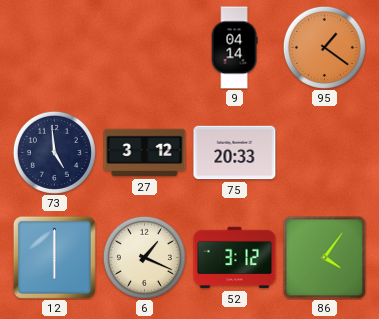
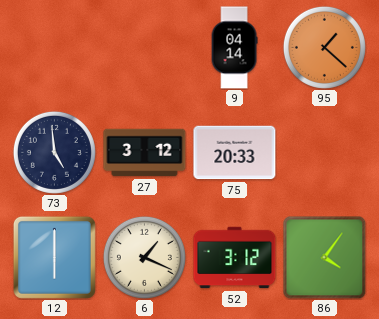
95: 1:21 -> 1:22 (324, 47)
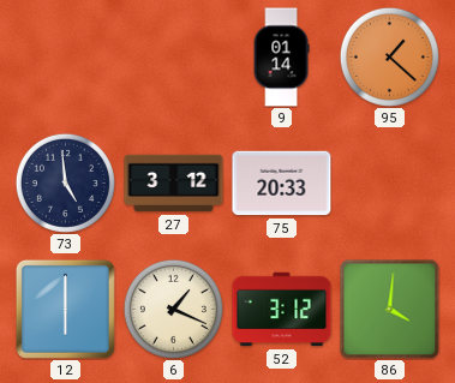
9: 04:14 -> 01:14 (281, 58)
86: 4:06 -> 4:01 (389, 309)
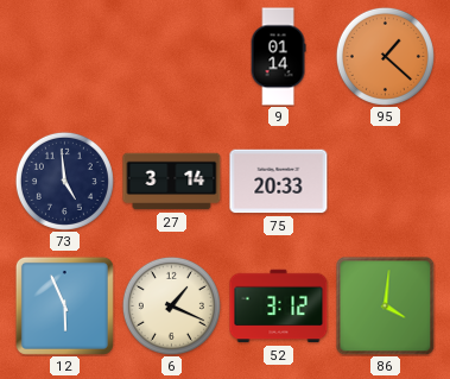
27: 3:12 -> 3:14 (172, 182)
12: 6:00 -> 5:56 (64, 305)
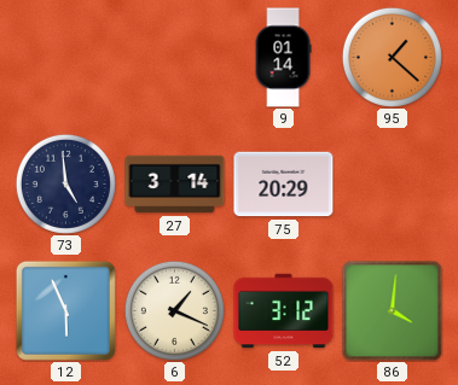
75: 20:33 -> 20:29 (284, 185)
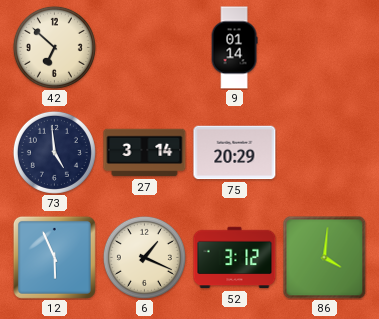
42: none -> 6:52 (54, 47)
95: 1:22 -> none (392, 57)
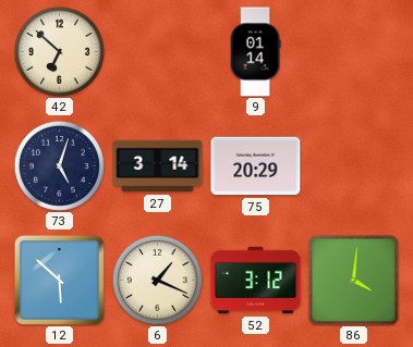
73: 4:59 -> 5:03 (59, 165)
12: 5:56 -> 5:52 (59, 280)
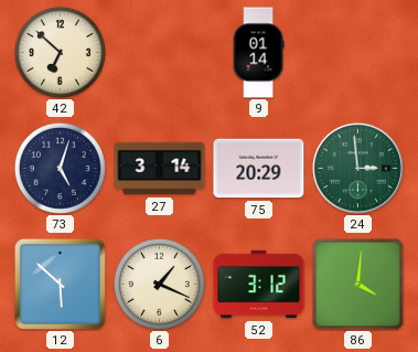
24: none -> 2:59 (357, 168)
